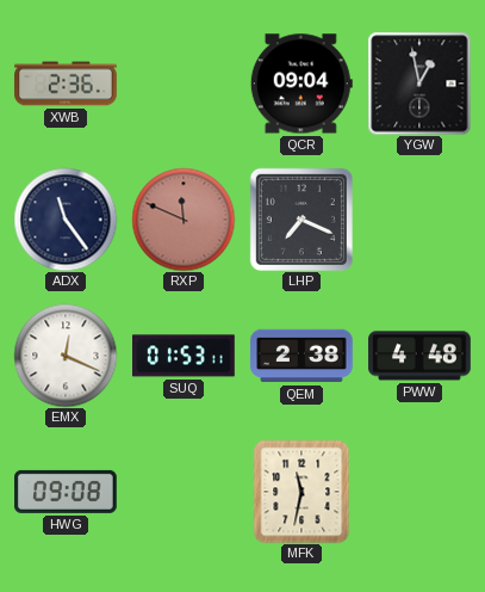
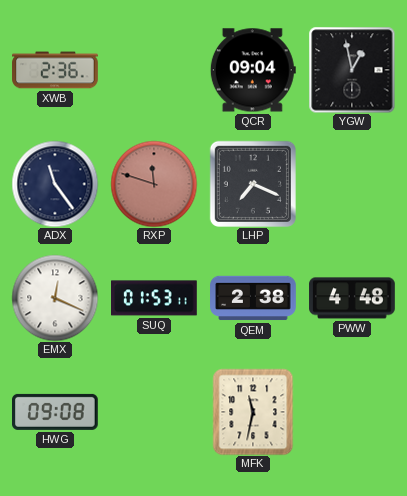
RXP: 11:49 -> 11:48 (154, 184)
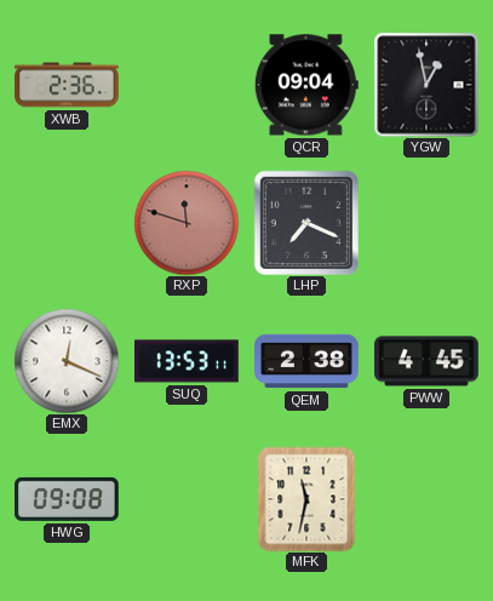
ADX: 11:24 -> none (55, 184)
SUQ: 01:53 -> 13:53 (188, 361)
PWW: 4:48 -> 4:45 (426, 361)
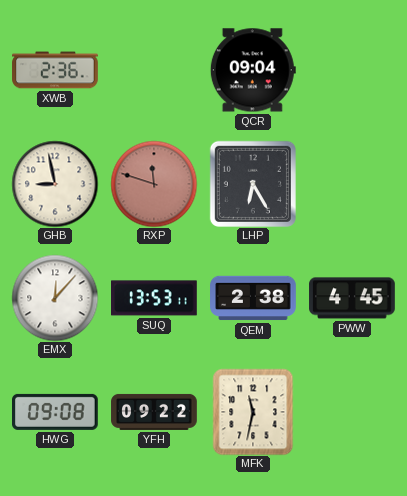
YGW: 12:58 -> none (426, 85)
GHB: none -> 8:58 (55, 184)
LHP: 7:19 -> 6:25 (253, 184)
EMX: 12:19 -> 12:07 (55, 298)
YFH: none -> 09:22 (154, 412)
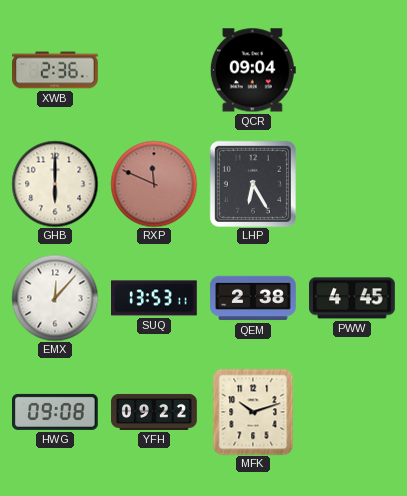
GHB: 8:58 -> 6:00 (55, 184)
RXP: 11:48 -> 11:49 (154, 184)
MFK: 11:32 -> 10:12 (253, 412)
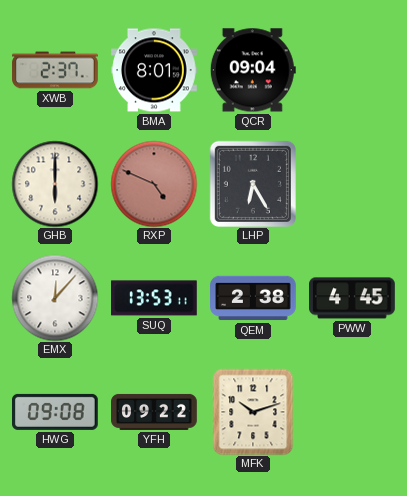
XWB: 2:36 -> 2:37 (55, 70)
BMA: none -> 8:01 (154, 70)
RXP: 11:49 -> 4:49 (154, 184)
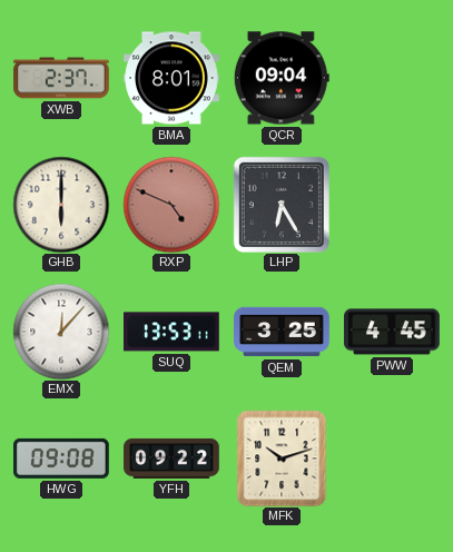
QEM: 2:38 -> 3:25 (282, 332)
